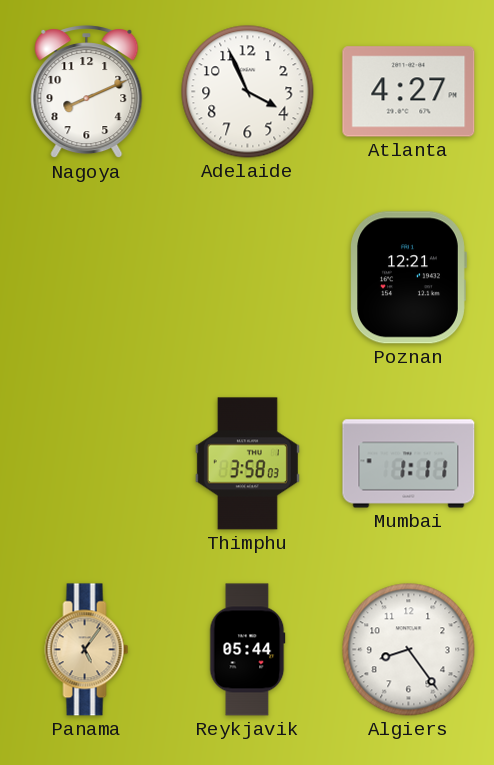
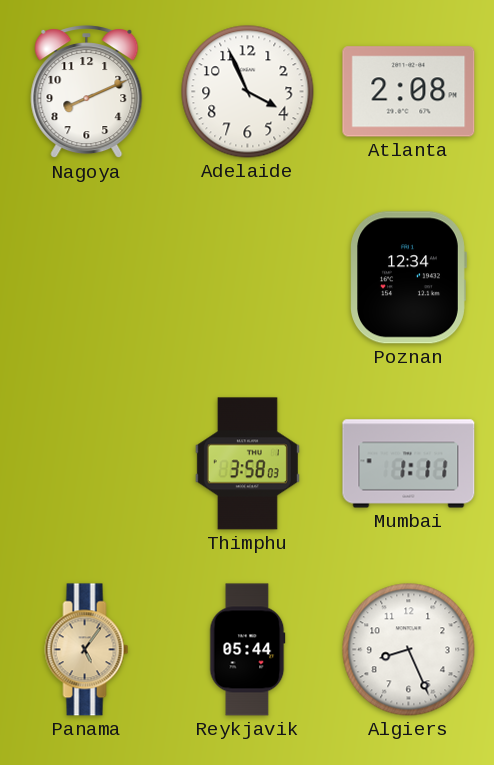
Atlanta: 4:27 -> 2:08 (409, 92)
Poznan: 12:21 -> 12:34 (408, 278)
Algiers: 8:24 -> 8:26 (409, 650)
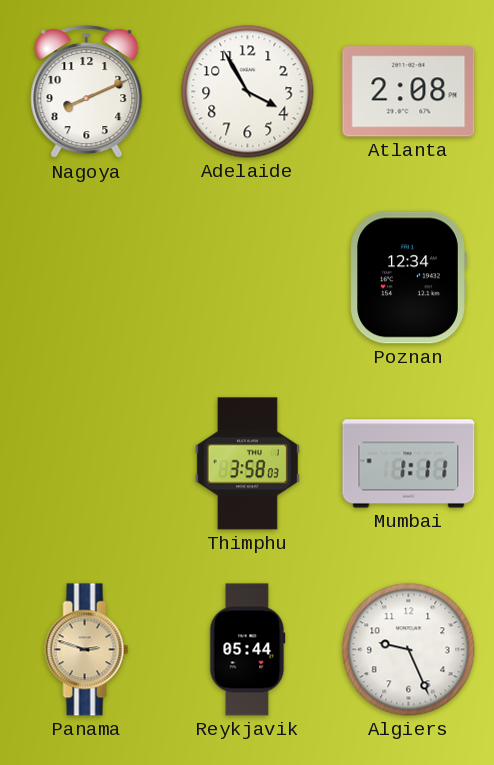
Adelaide: 3:56 -> 3:55 (248, 92)
Panama: 5:06 -> 2:48 (87, 650)
Algiers: 8:26 -> 9:26 (409, 650)
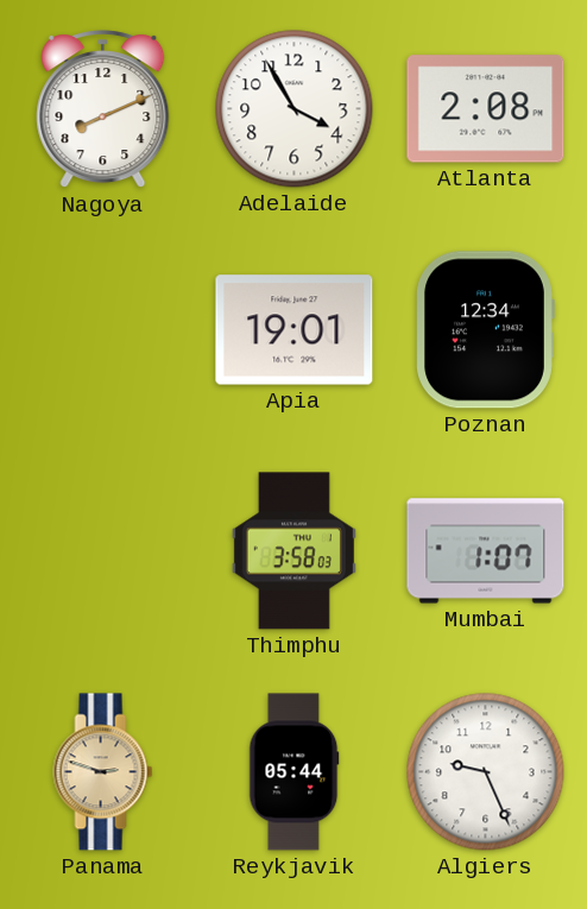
Apia: none -> 19:01 (295, 330)
Mumbai: 1:11 -> 1:07 (486, 551)
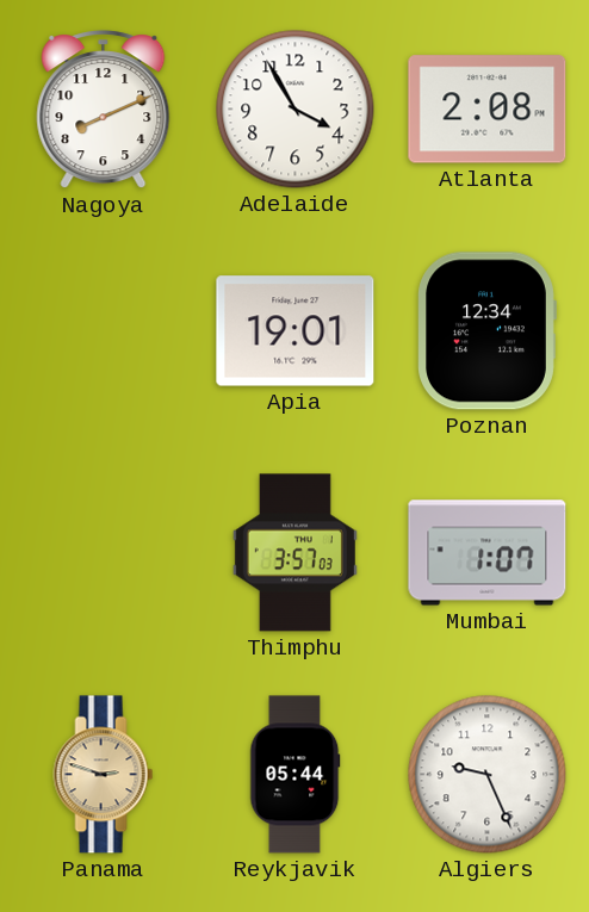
Thimphu: 3:58 -> 3:57 (294, 553)
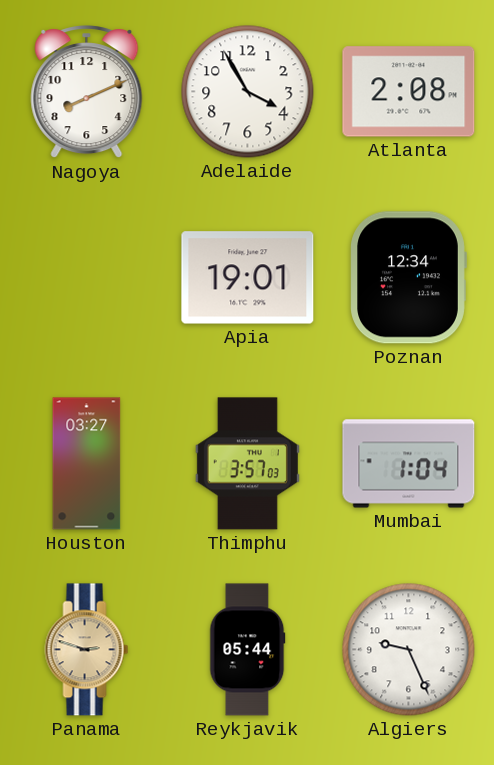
Houston: none -> 03:27 (87, 464)
Mumbai: 1:07 -> 1:04 (409, 464)
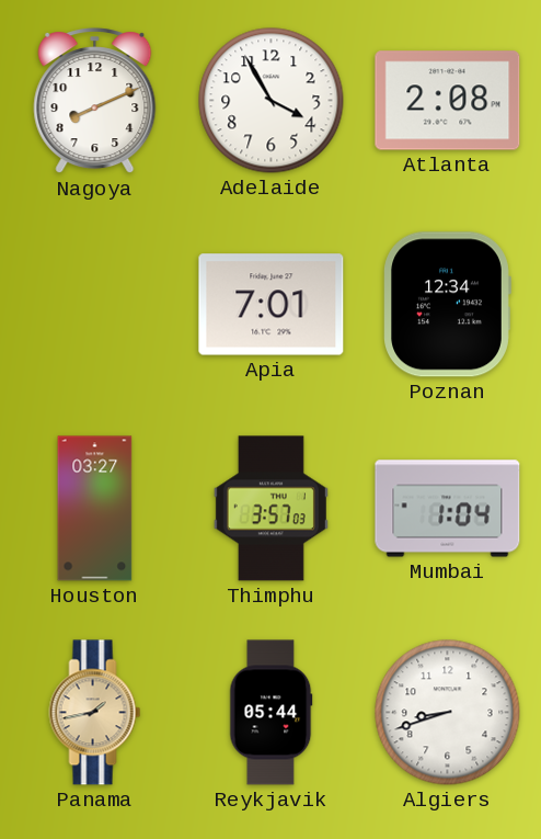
Apia: 19:01 -> 7:01 (272, 305)
Panama: 2:48 -> 1:43 (95, 713)
Algiers: 9:26 -> 8:42 (448, 713)
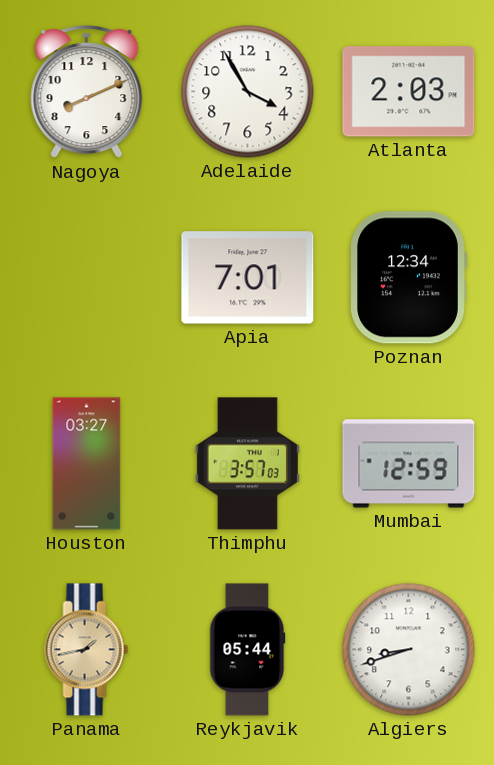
Atlanta: 2:08 -> 2:03 (409, 92)
Mumbai: 1:04 -> 12:59 (409, 464)
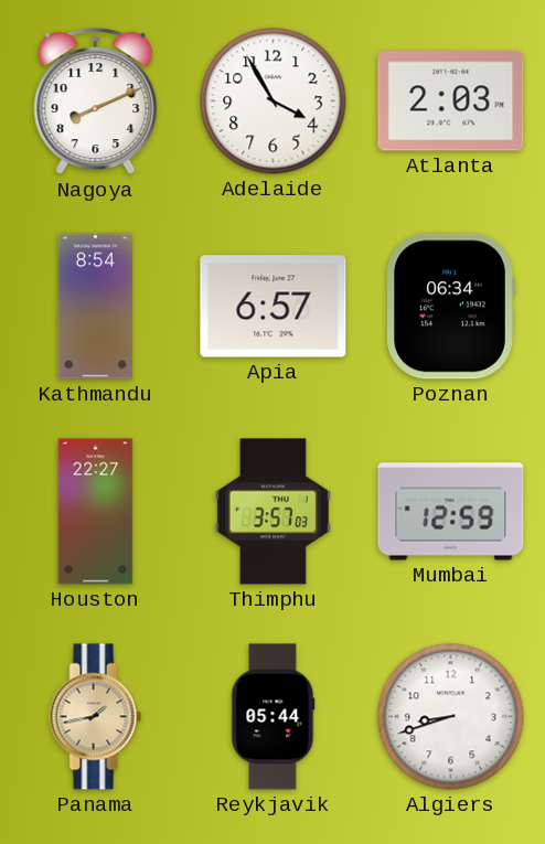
Kathmandu: none -> 8:54 (95, 307)
Apia: 7:01 -> 6:57 (274, 307)
Poznan: 12:34 -> 06:34 (450, 307)
Houston: 03:27 -> 22:27 (96, 512)
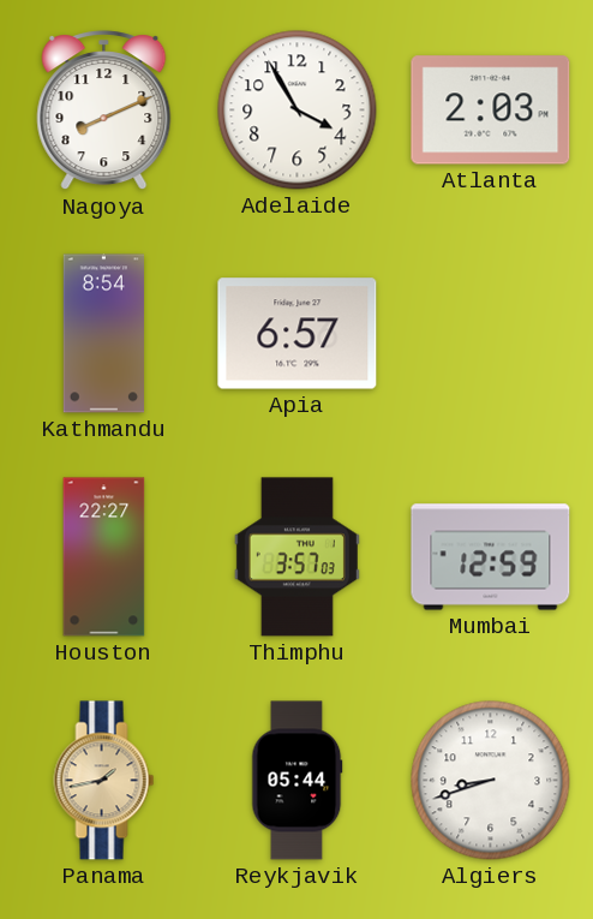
Poznan: 06:34 -> none (450, 307)
